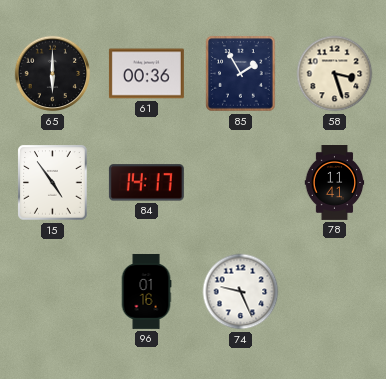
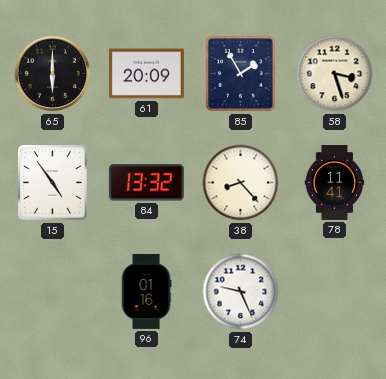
61: 00:36 -> 20:09 (146, 74)
84: 14:17 -> 13:32 (146, 183)
38: none -> 8:23 (241, 183)
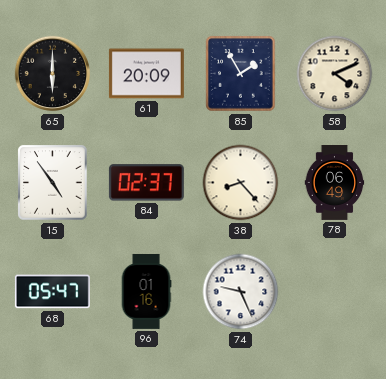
58: 3:27 -> 4:11 (335, 74)
84: 13:32 -> 02:37 (146, 183)
78: 11:41 -> 06:49 (335, 183)
68: none -> 05:47 (52, 292)
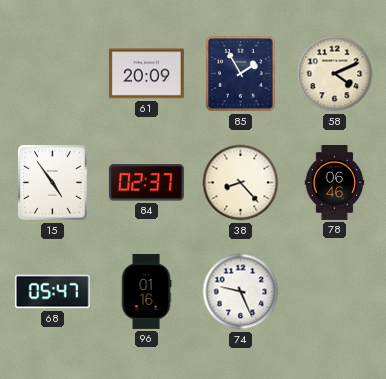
65: 6:00 -> none (53, 74)
78: 06:49 -> 06:46 (335, 183)
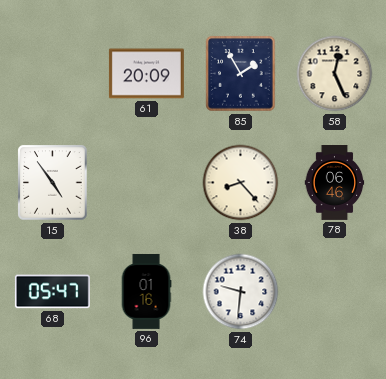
58: 4:11 -> 12:26 (335, 74)
84: 02:37 -> none (146, 183)
74: 9:26 -> 9:31 (241, 292)
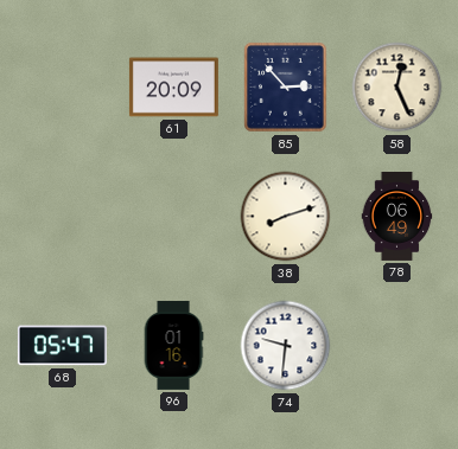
85: 1:55 -> 2:53 (286, 88)
15: 4:54 -> none (53, 183)
38: 8:23 -> 8:12 (286, 217)
78: 06:46 -> 06:49 (397, 217)
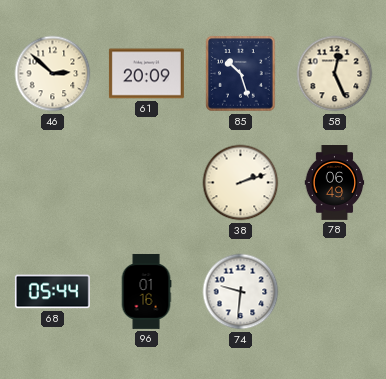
46: none -> 2:52 (53, 74)
85: 2:53 -> 10:27 (241, 74)
38: 8:12 -> 2:12 (241, 183)
68: 05:47 -> 05:44 (52, 292)
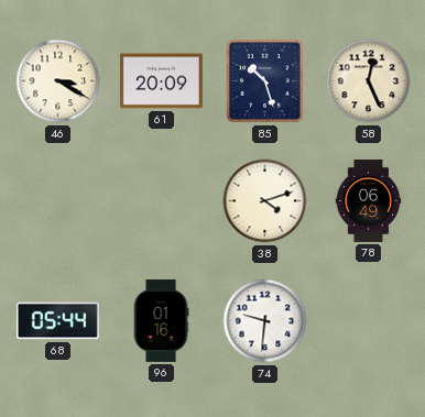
46: 2:52 -> 3:20 (58, 81)
38: 2:12 -> 4:12 (265, 201)
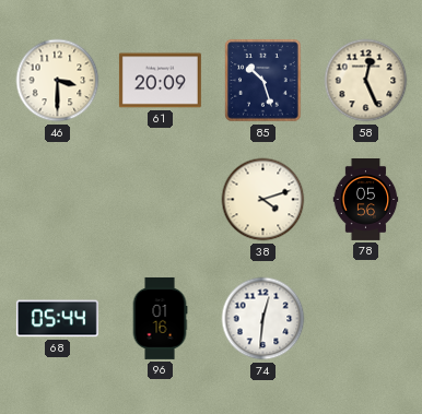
46: 3:20 -> 3:30 (58, 81)
78: 06:49 -> 05:56 (366, 200)
74: 9:31 -> 12:31 (263, 319)
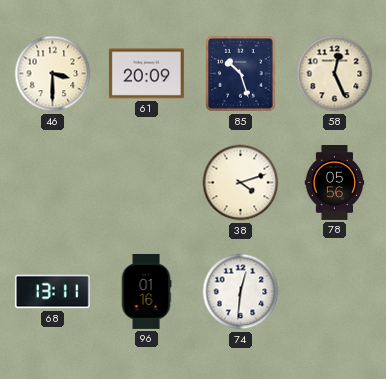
68: 05:44 -> 13:11 (52, 292)
